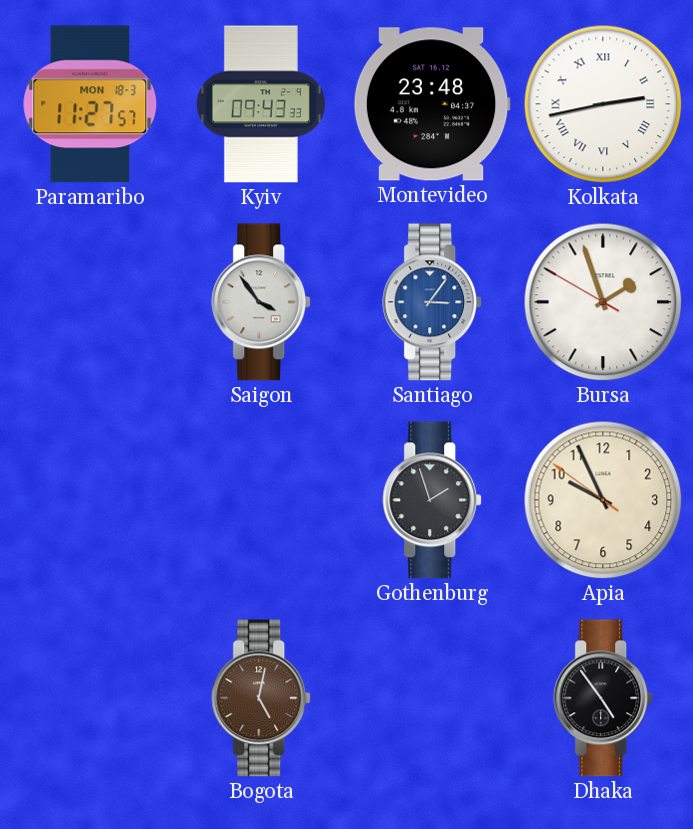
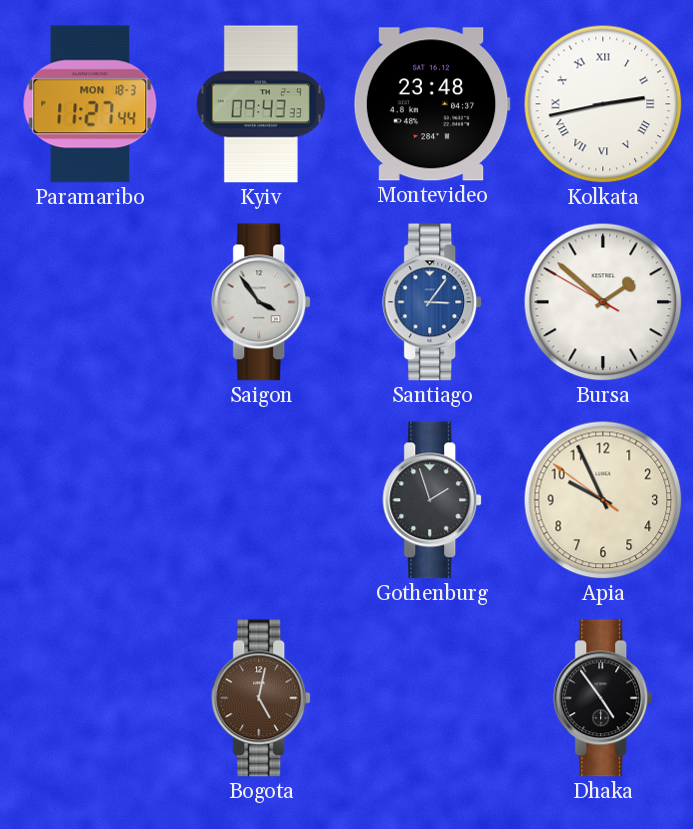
Paramaribo: 11:27:57 -> 11:27:44 (90, 104)
Bursa: 1:56 -> 1:51 (603, 302)
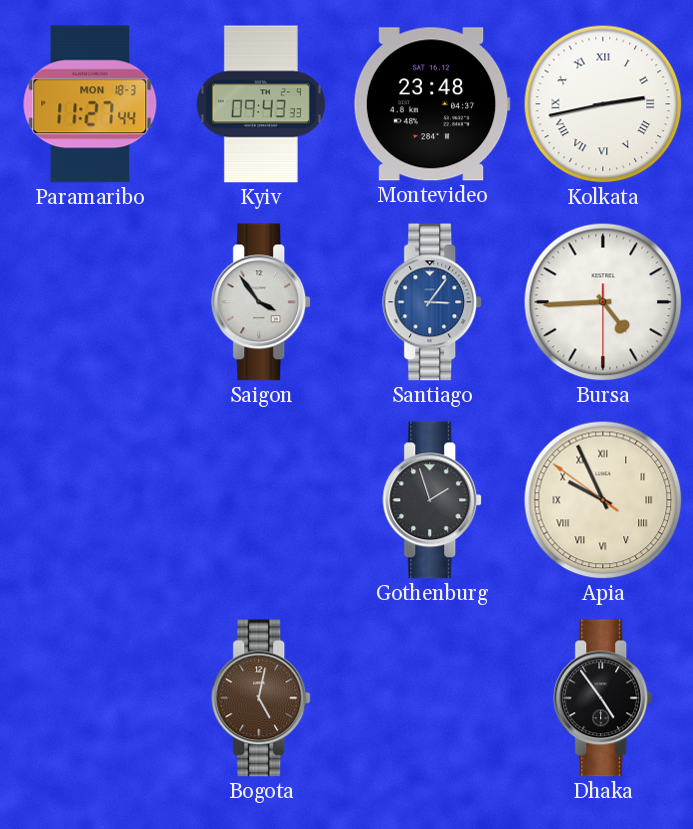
Bursa: 1:51 -> 4:44 (603, 302)
Apia numerals: Arabic -> Roman (603, 500)
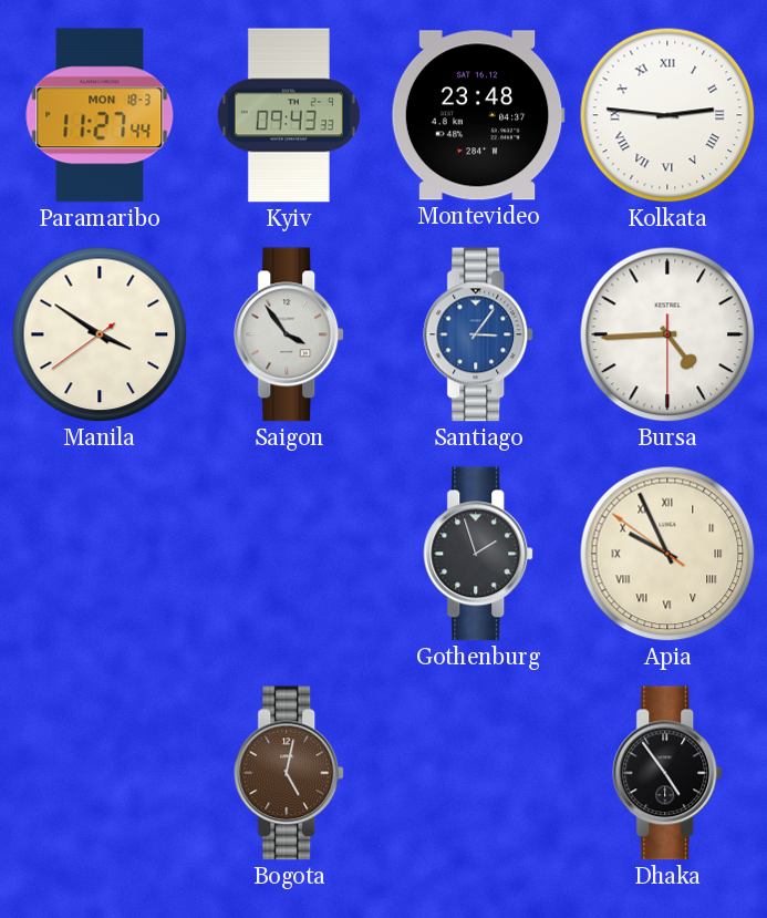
Kolkata: 2:43 -> 2:46 (667, 115)
Manila: none -> 3:50 (100, 334)
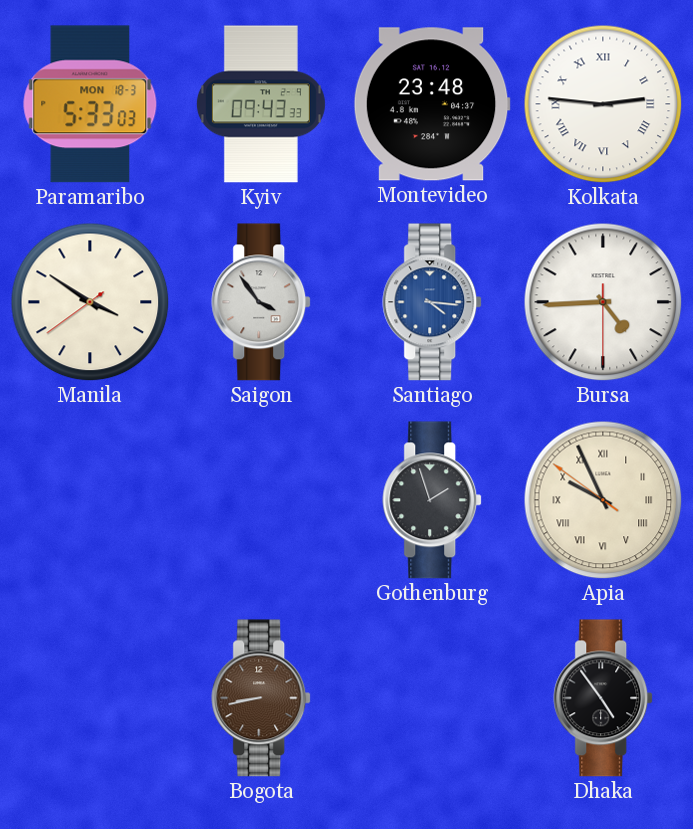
Paramaribo: 11:27 -> 5:33 (90, 104)
Santiago: 3:06 -> 4:16 (433, 302)
Bogota: 5:02 -> 8:43 (262, 698)
